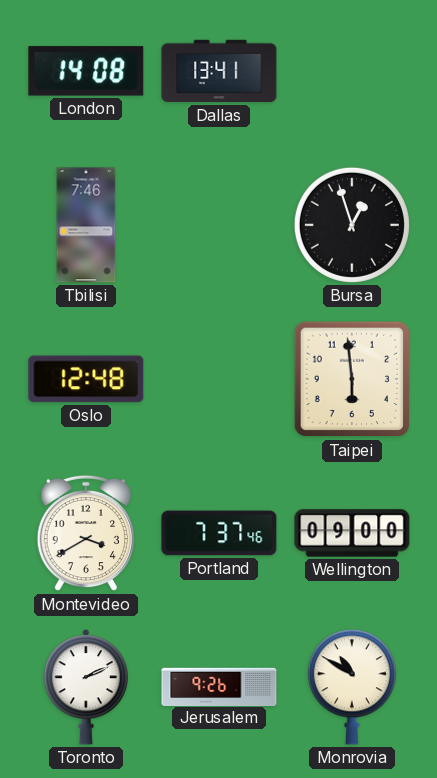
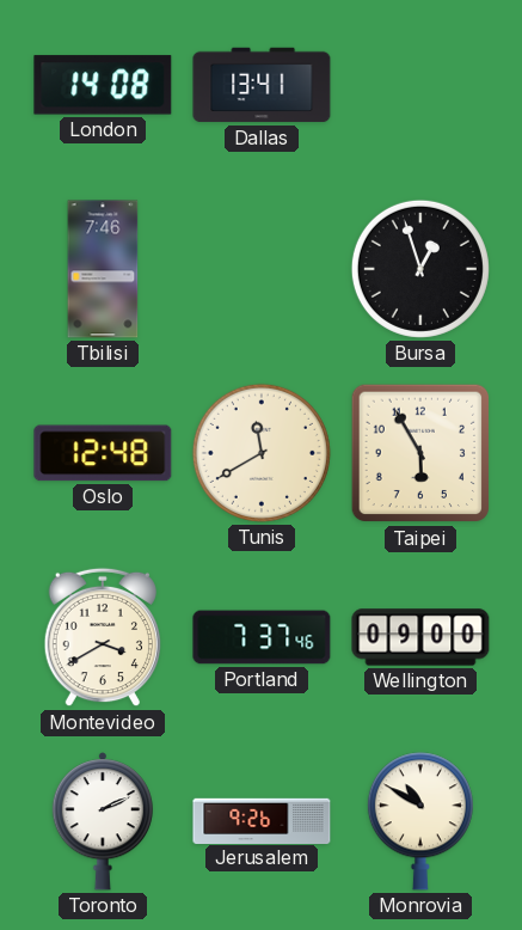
Tunis: none -> 11:40 (262, 453)
Taipei: 5:59 -> 5:55 (420, 453)
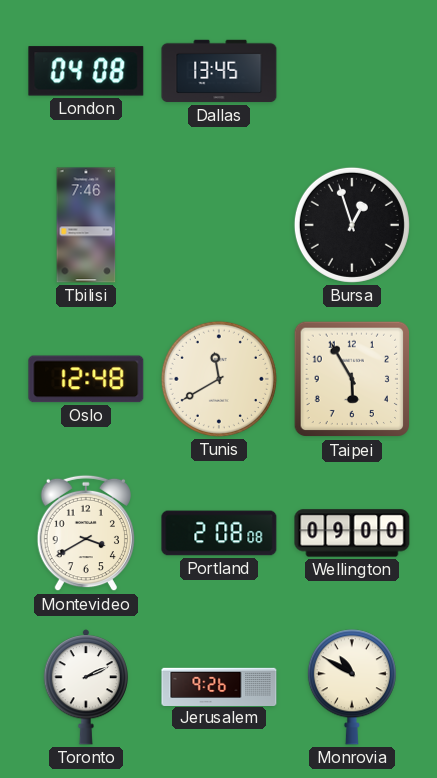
London: 14:08 -> 04:08 (86, 71)
Dallas: 13:41 -> 13:45 (219, 71)
Portland: 7:37 -> 2:08 (219, 533)
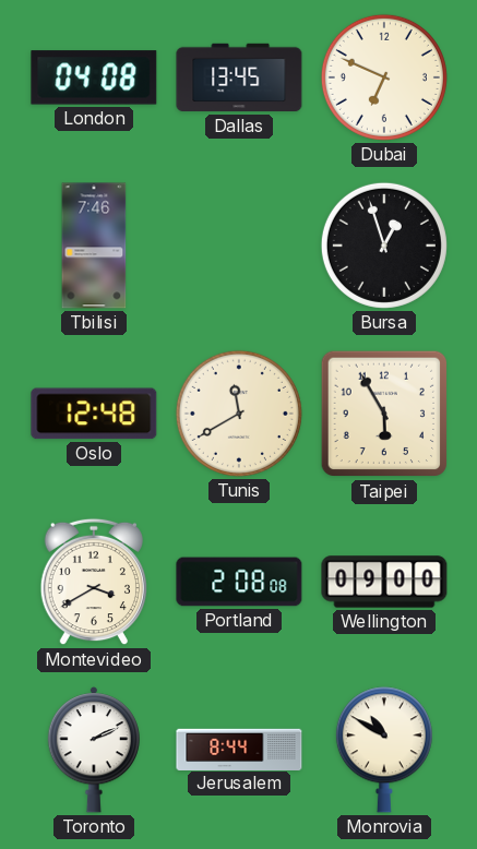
Dubai: none -> 6:49 (384, 77)
Jerusalem: 9:26 -> 8:44 (239, 749)
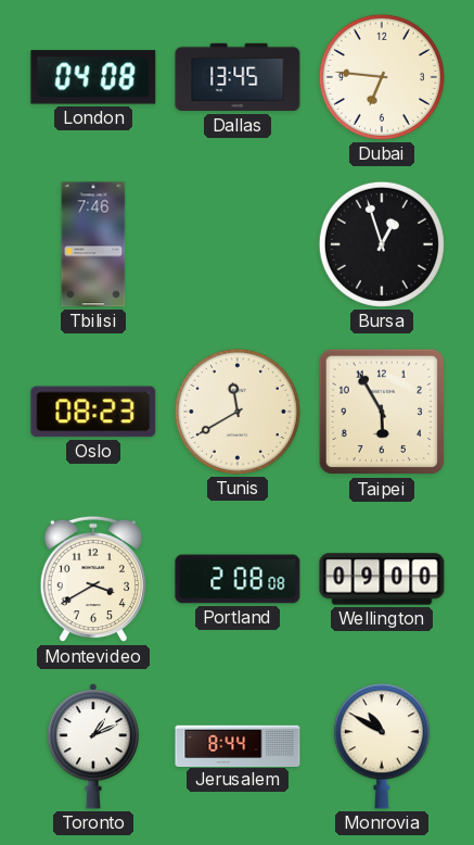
Dubai: 6:49 -> 6:46 (382, 77)
Oslo: 12:48 -> 08:23 (93, 412)
Toronto: 2:11 -> 1:11 (92, 746)
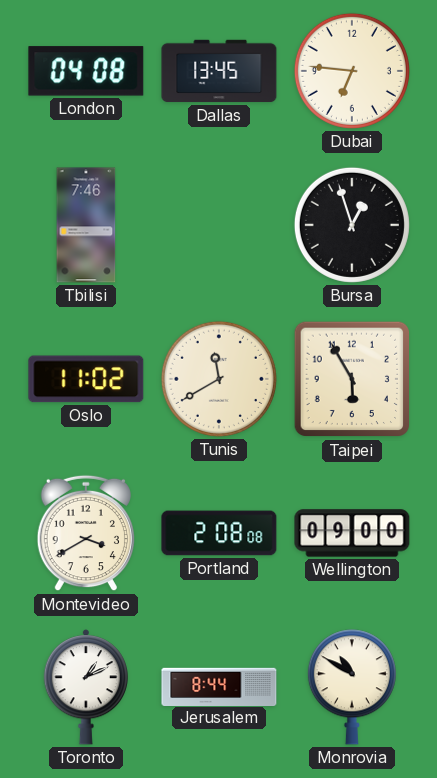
Oslo: 08:23 -> 11:02 (86, 379)
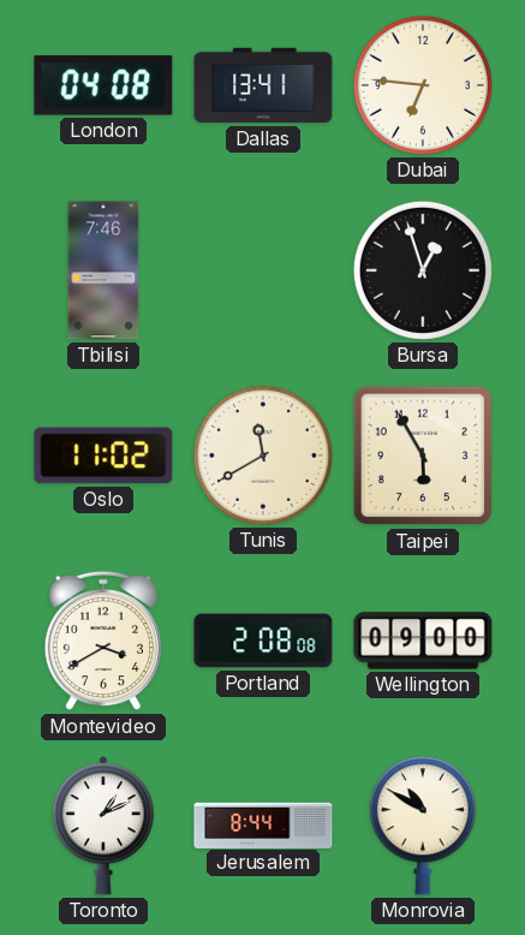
Dallas: 13:45 -> 13:41 (263, 85)
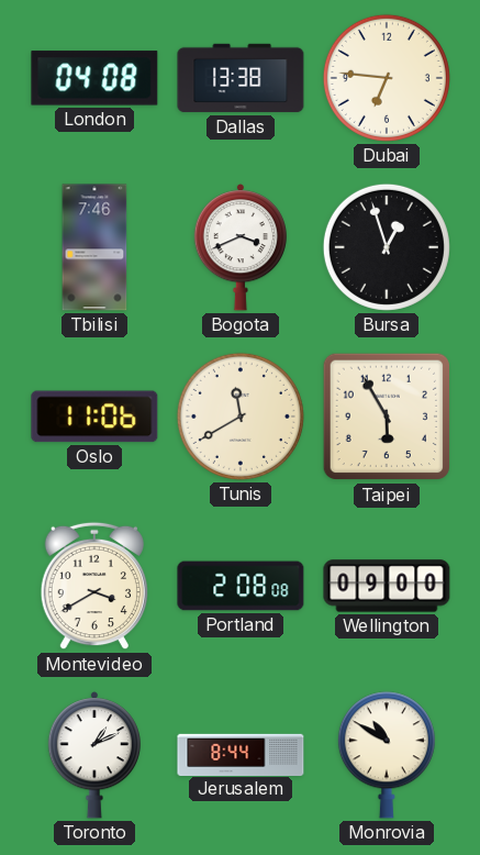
Dallas: 13:41 -> 13:38 (241, 78)
Bogota: none -> 3:41 (239, 247)
Oslo: 11:02 -> 11:06 (94, 417)
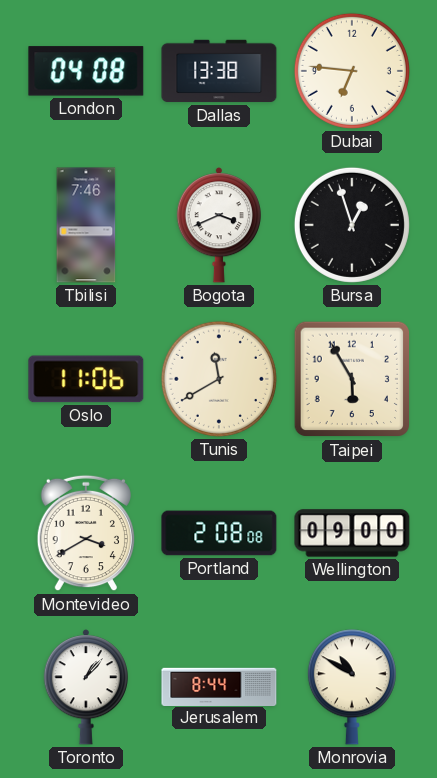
Toronto: 1:11 -> 1:07 (85, 687)
